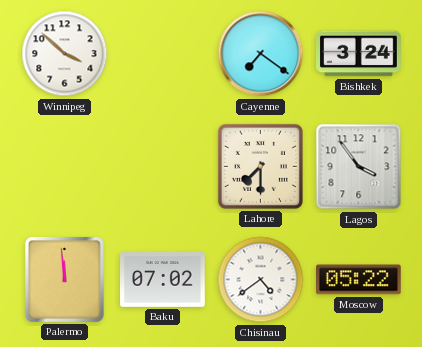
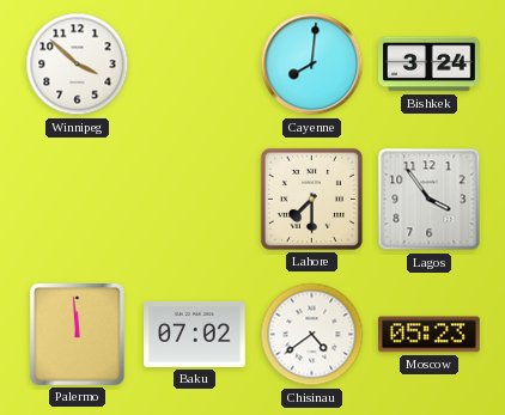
Cayenne: 7:21 -> 8:01 (312, 65)
Moscow: 05:22 -> 05:23 (430, 335)
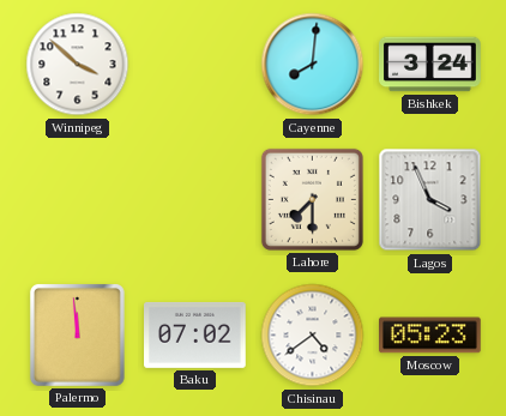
Lagos: 3:54 -> 3:56 (430, 200)
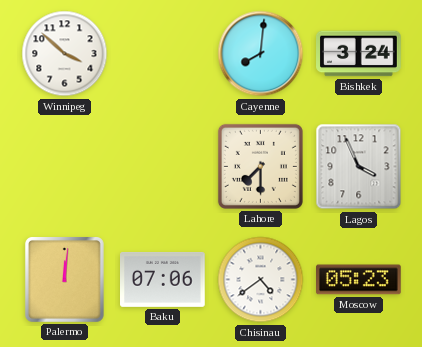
Palermo: 11:59 -> 12:01 (64, 279)
Baku: 07:02 -> 07:06 (163, 279)
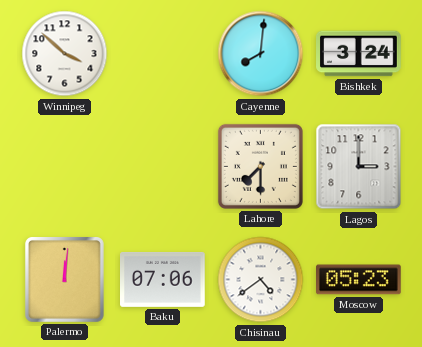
Lagos: 3:56 -> 3:00 (359, 167)
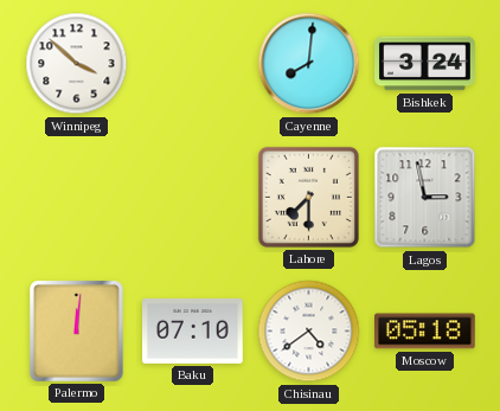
Lagos: 3:00 -> 2:58 (425, 198)
Baku: 07:06 -> 07:10 (193, 330)
Moscow: 05:23 -> 05:18 (425, 332)
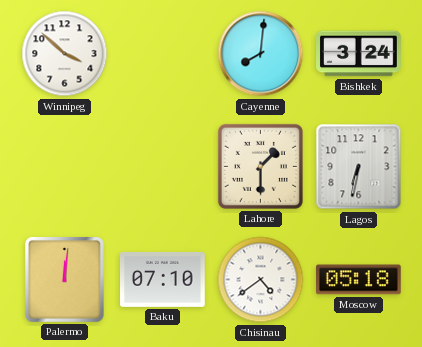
Lahore: 7:30 -> 1:30 (260, 166)
Lagos: 2:58 -> 6:32 (359, 167)
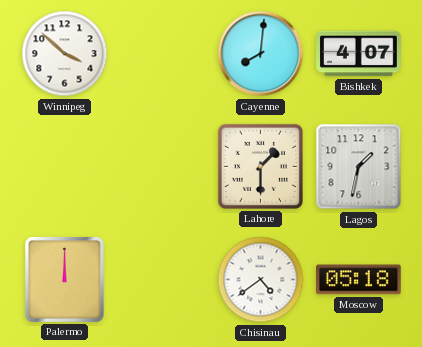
Bishkek: 3:24 -> 4:07 (359, 54)
Lagos: 6:32 -> 1:32 (359, 167)
Palermo: 12:01 -> 12:00 (64, 279)
Baku: 07:10 -> none (163, 279)
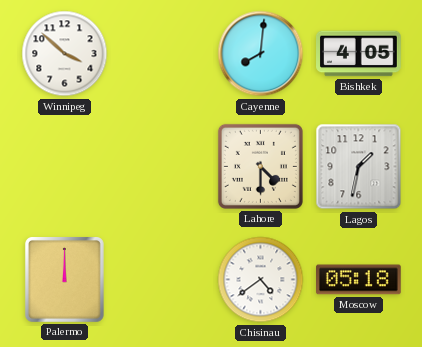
Bishkek: 4:07 -> 4:05 (359, 54)
Lahore: 1:30 -> 4:30 (260, 166)
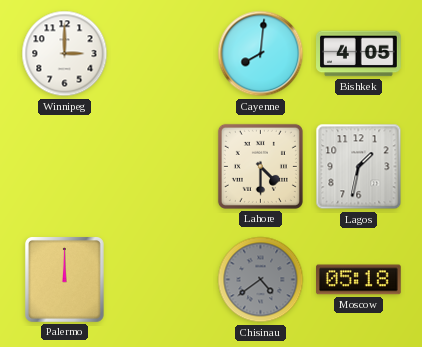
Winnipeg: 3:52 -> 3:00 (65, 54)
Chisinau dial: white -> grey (261, 280)
